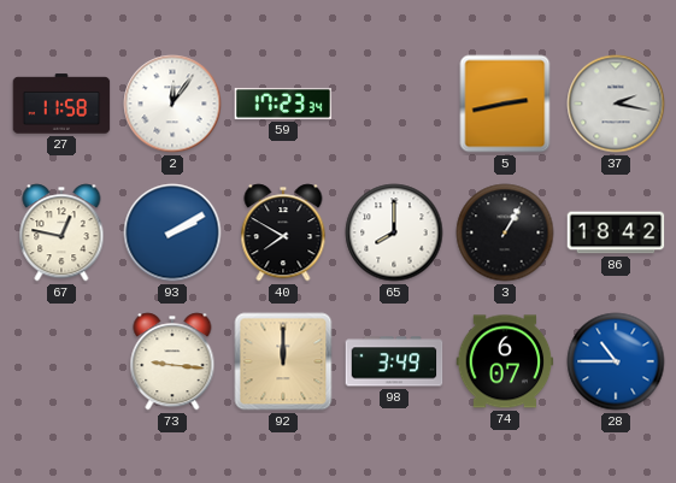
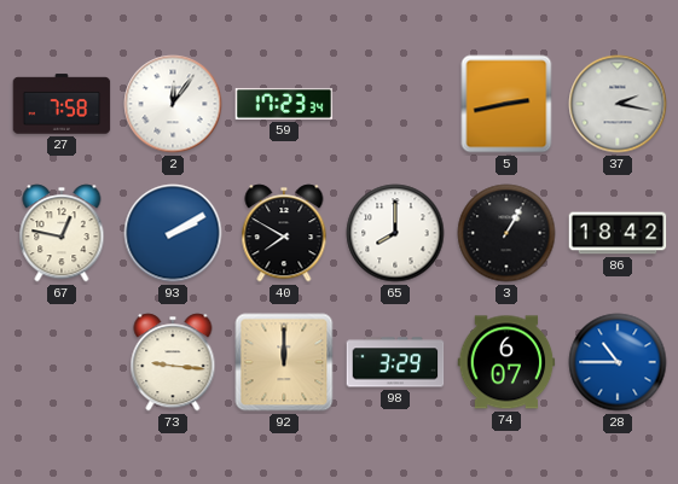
27: 11:58 -> 7:58 (62, 104)
98: 3:49 -> 3:29 (395, 362)
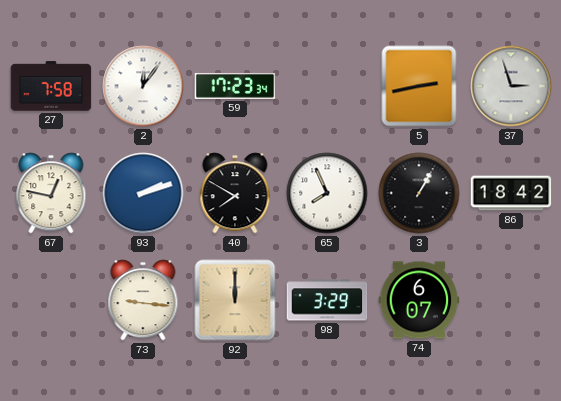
37: 2:17 -> 2:57 (511, 86)
93: 2:10 -> 2:12 (143, 193)
65: 8:00 -> 7:56 (327, 193)
28: 10:45 -> none (618, 362)
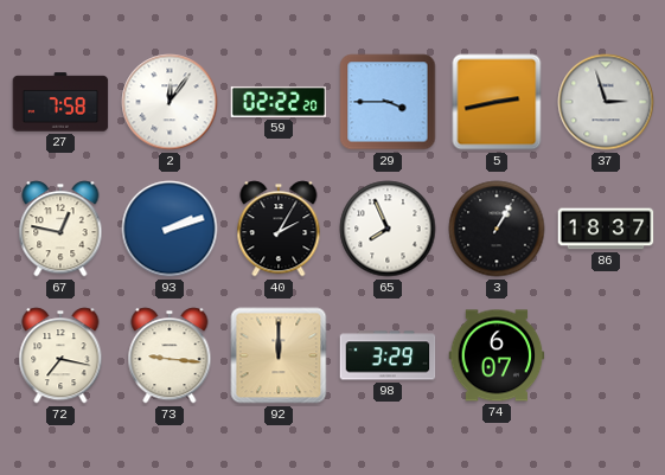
59: 17:23 -> 02:22 (279, 102)
29: none -> 3:45 (388, 102)
40: 7:50 -> 2:05 (279, 229)
86: 18:42 -> 18:37 (606, 229)
72: none -> 7:17 (60, 355)
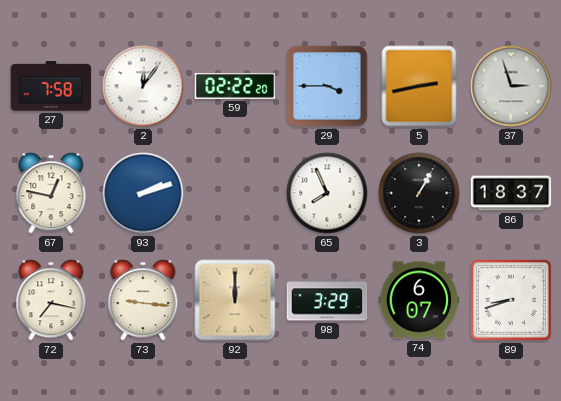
40: 2:05 -> none (279, 229)
89: none -> 8:42 (512, 301)
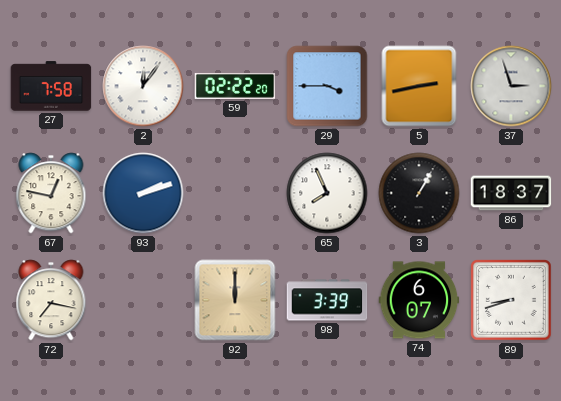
73: 9:16 -> none (143, 300)
98: 3:29 -> 3:39 (327, 300)
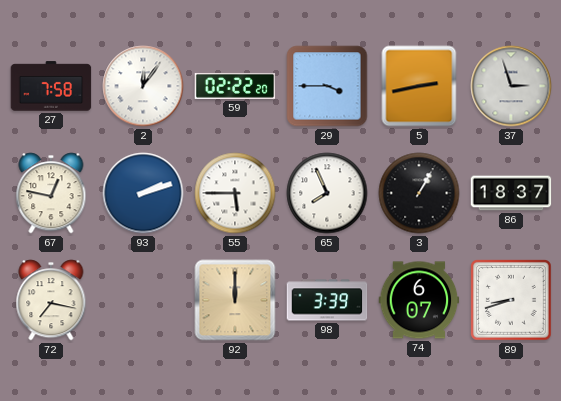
55: none -> 5:45 (235, 193)
